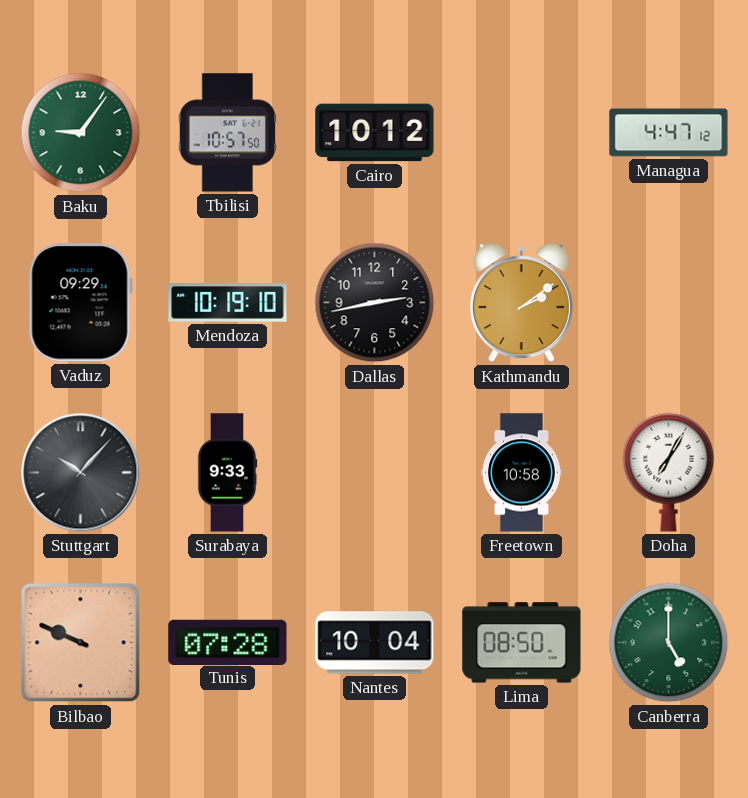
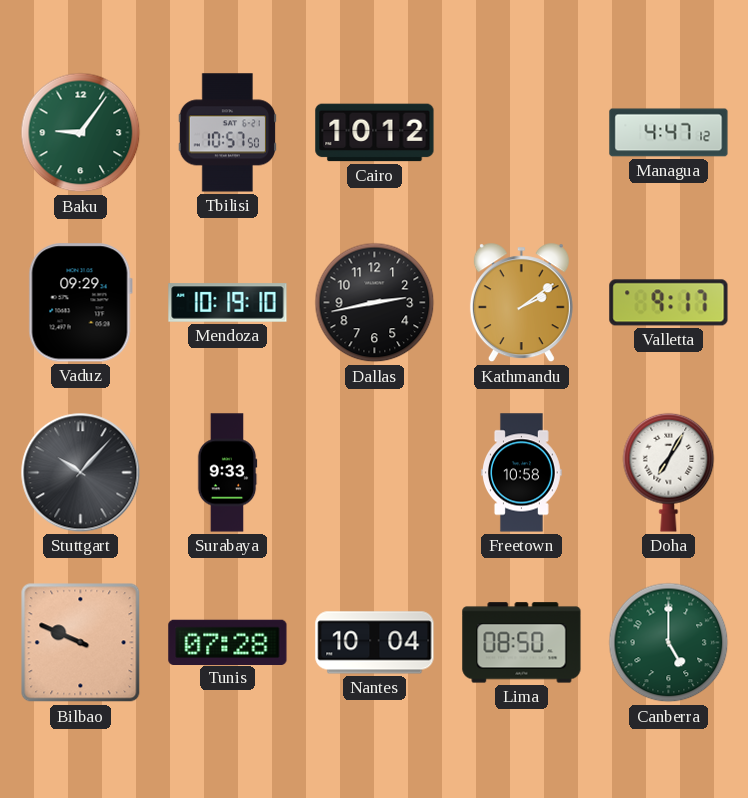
Valletta: none -> 9:17 (669, 303)
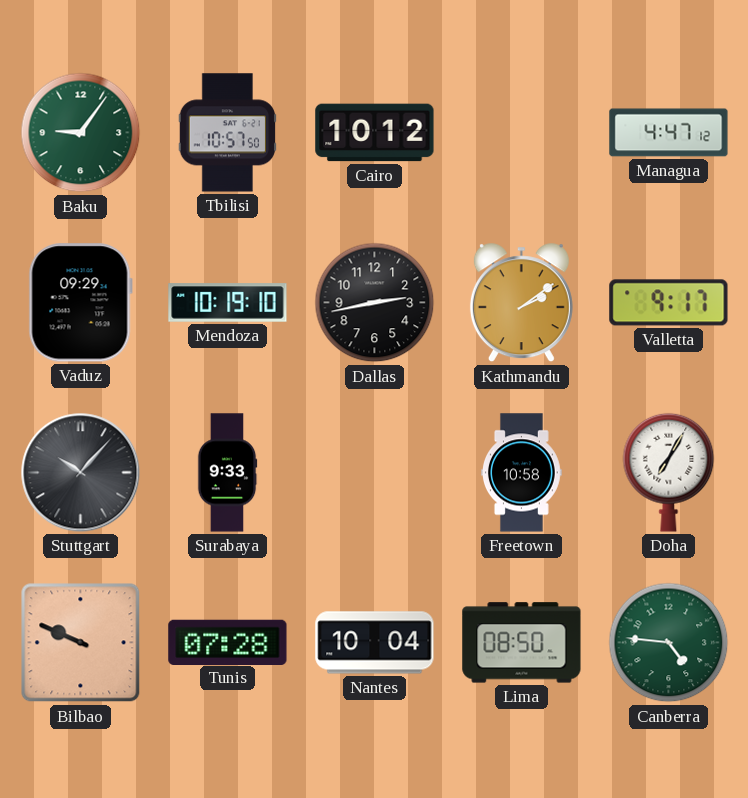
Canberra: 5:00 -> 4:46 (669, 643)
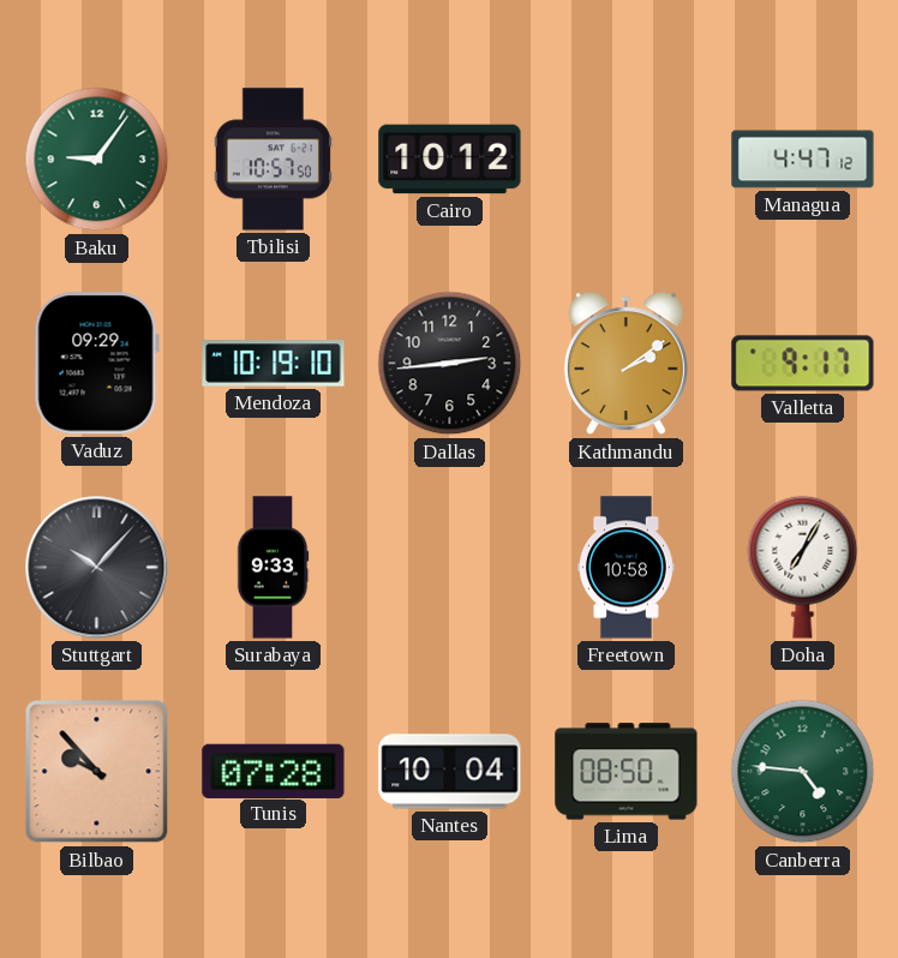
Dallas: 2:43 -> 2:44 (450, 364)
Bilbao: 9:49 -> 9:53 (97, 772)
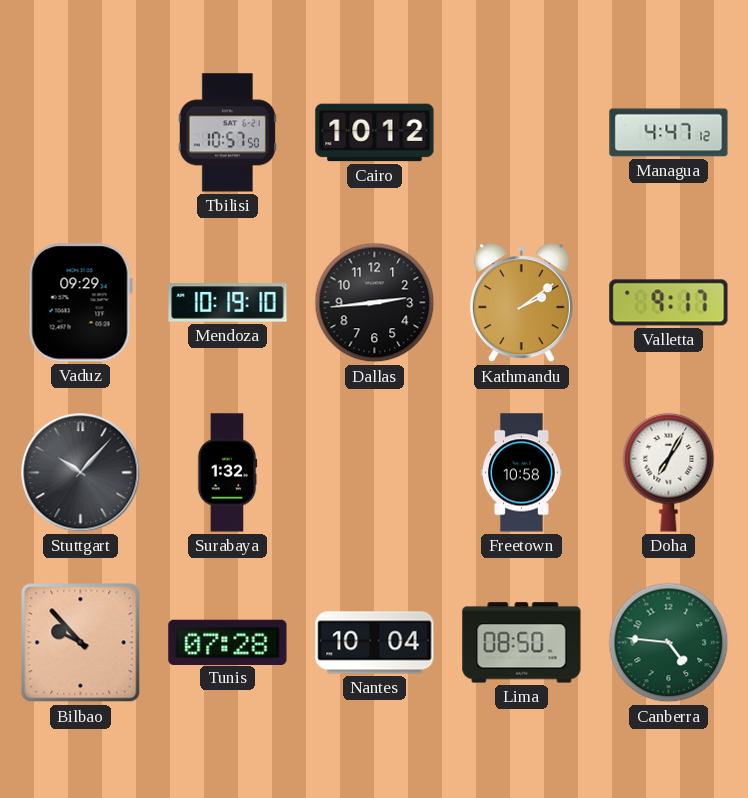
Baku: 9:06 -> none (97, 160)
Surabaya: 9:33 -> 1:32 (227, 473)
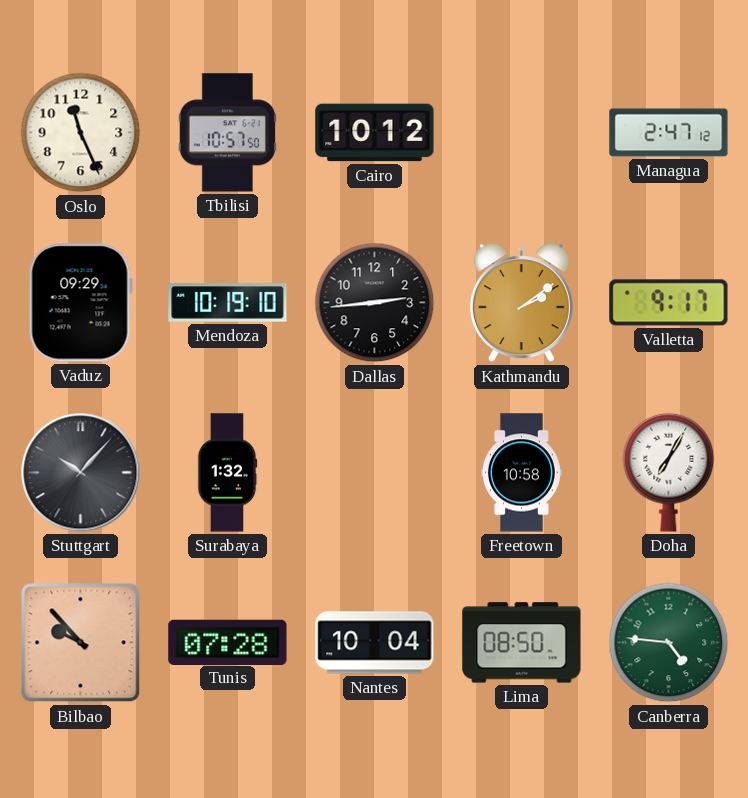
Oslo: none -> 11:26 (81, 133)
Managua: 4:47 -> 2:47 (669, 133)
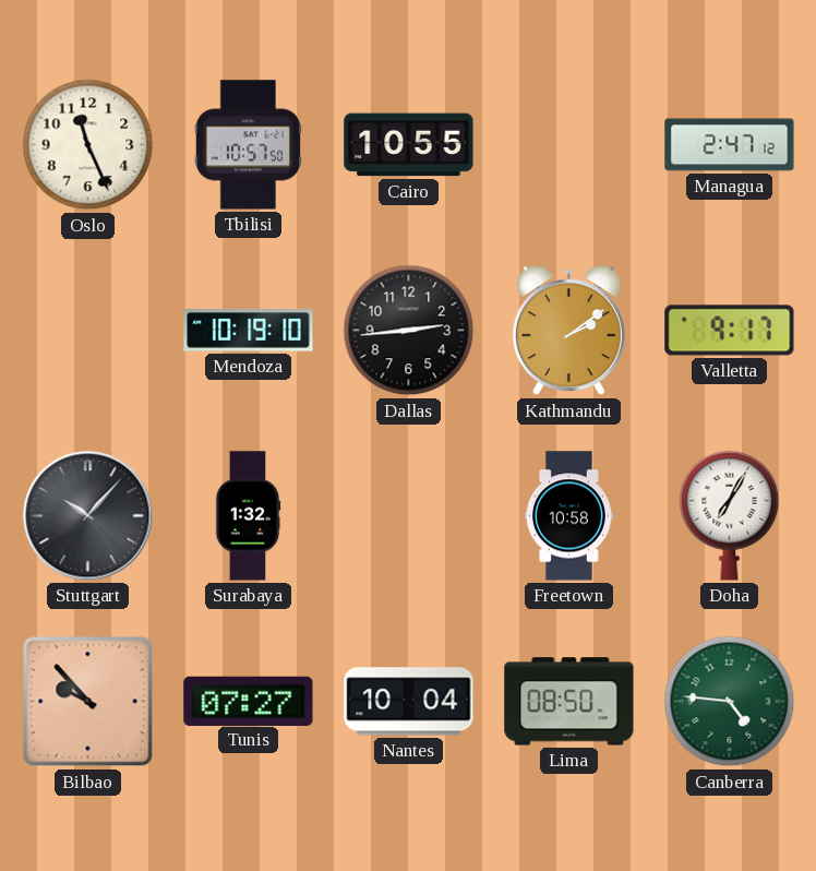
Cairo: 10:12 -> 10:55 (409, 145)
Vaduz: 09:29 -> none (80, 303)
Tunis: 07:28 -> 07:27 (249, 701)
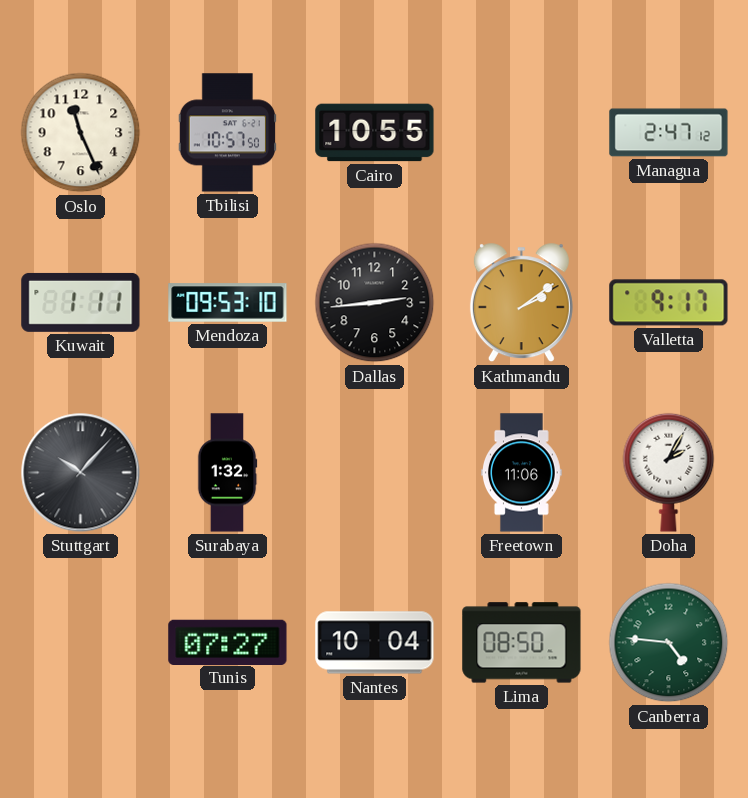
Kuwait: none -> 1:11 (81, 302)
Mendoza: 10:19 -> 09:53 (228, 303)
Freetown: 10:58 -> 11:06 (521, 473)
Doha: 7:05 -> 2:05 (669, 472)
Bilbao: 9:53 -> none (88, 702)
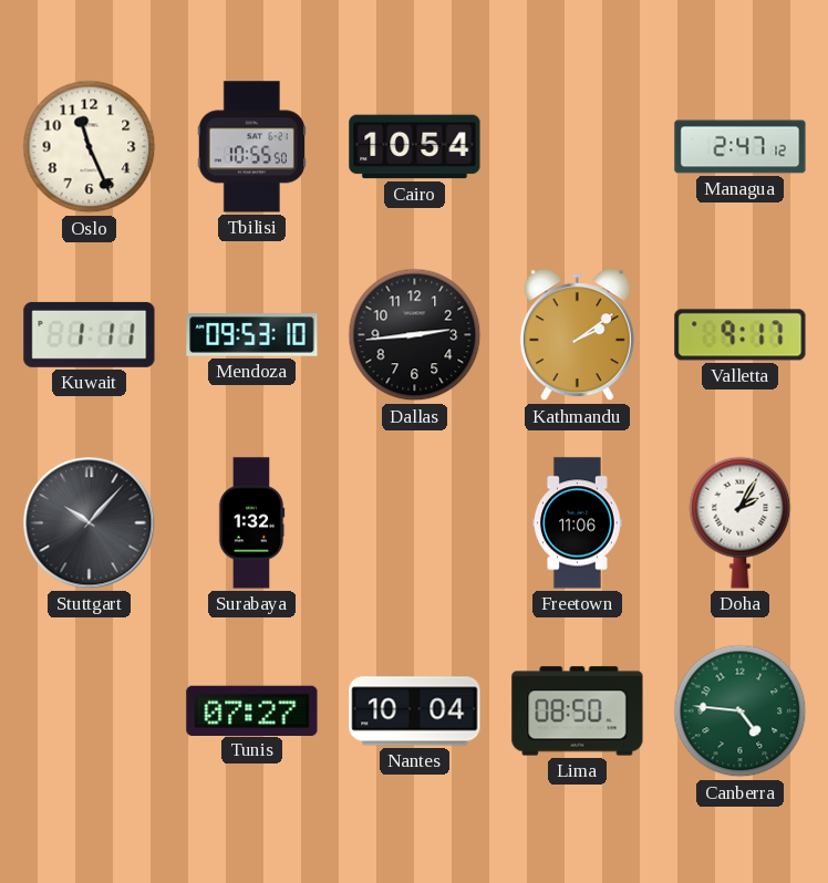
Tbilisi: 10:57 -> 10:55 (251, 147)
Cairo: 10:55 -> 10:54 (415, 147)
